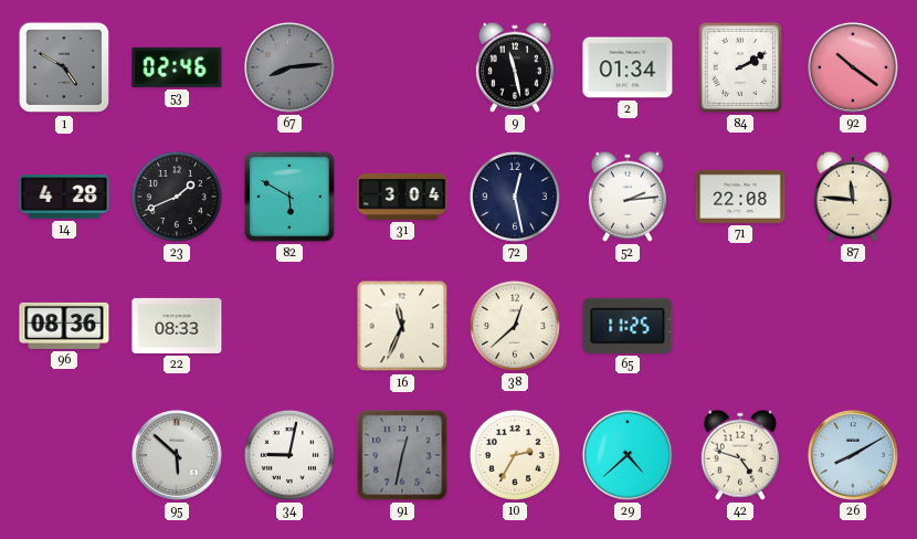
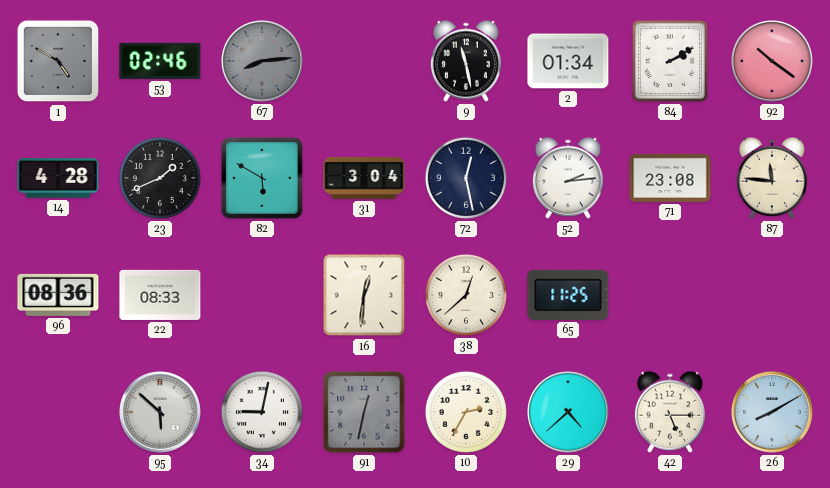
71: 22:08 -> 23:08 (670, 178)
16: 11:34 -> 12:31 (364, 295)
42: 4:48 -> 5:15 (670, 412)
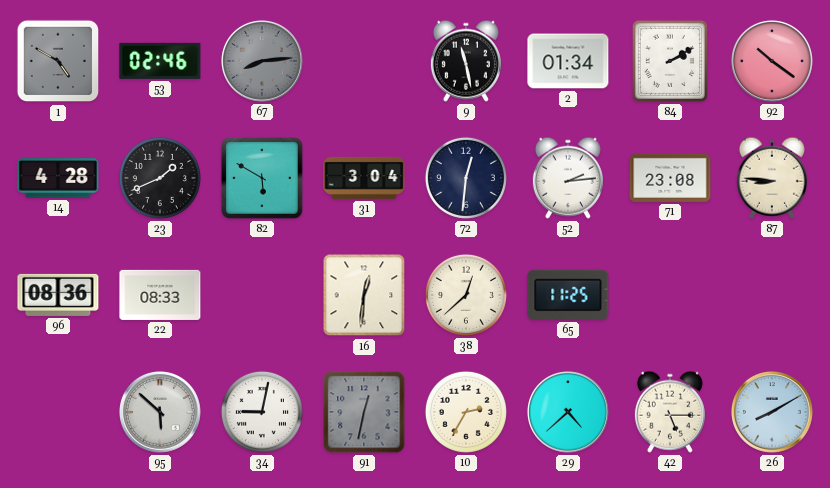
72: 12:28 -> 12:31 (466, 178)
87: 11:46 -> 8:46 (772, 178)
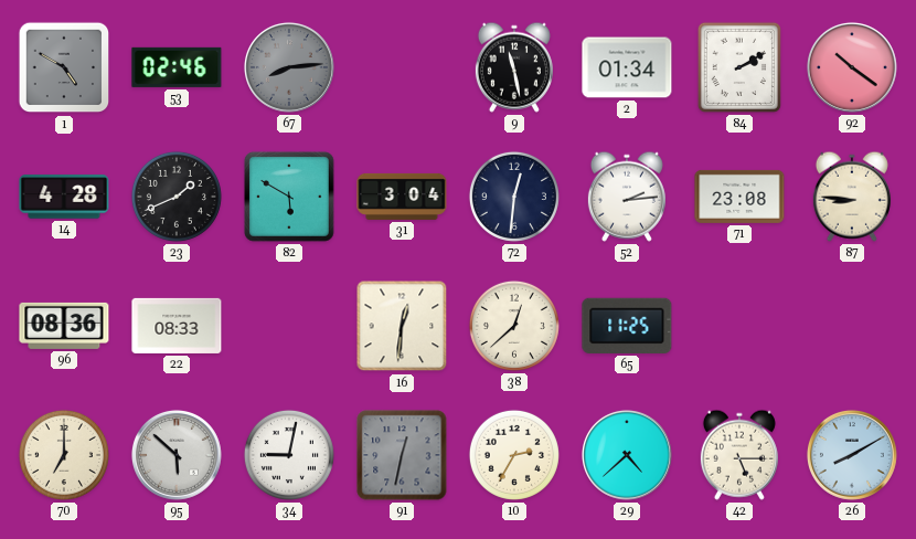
70: none -> 7:00 (64, 455)
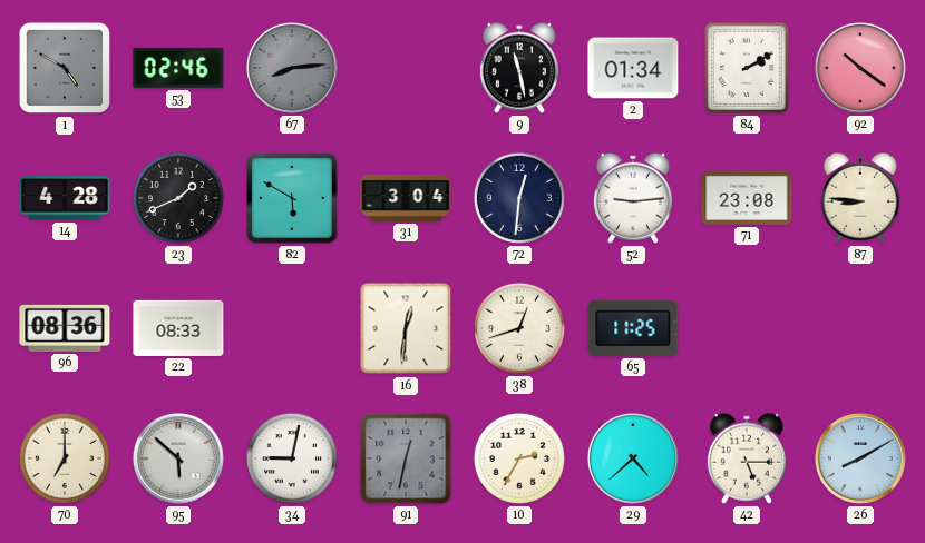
52: 2:14 -> 9:14 (633, 198)
38: 12:38 -> 12:42 (519, 328)
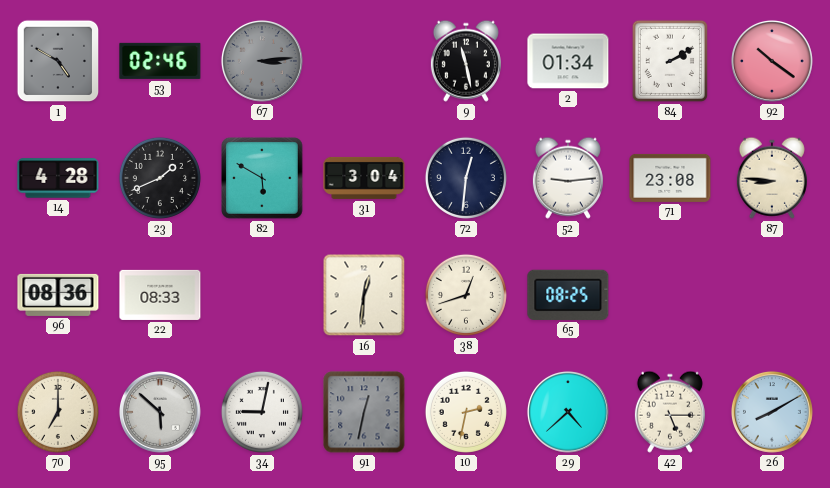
67: 8:14 -> 3:14 (262, 61)
65: 11:25 -> 08:25 (568, 295)
10: 2:35 -> 2:32 (466, 412)
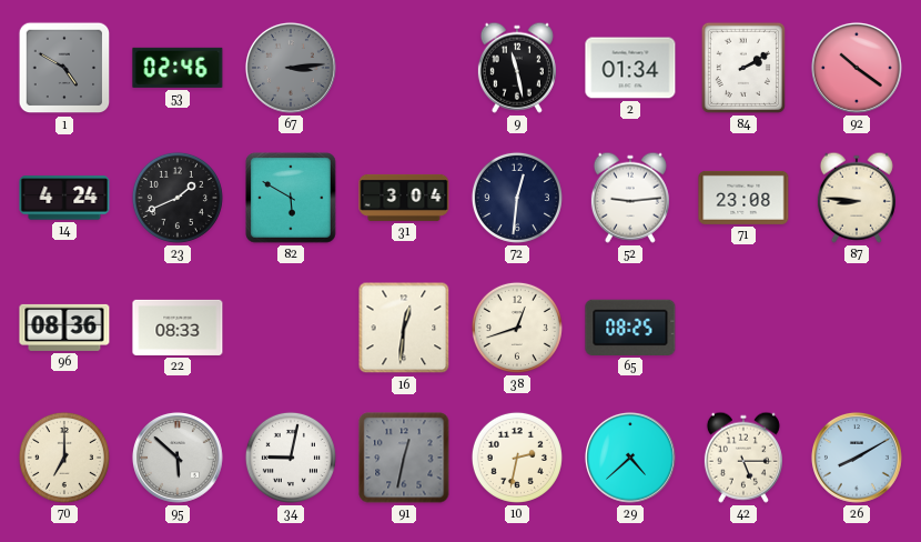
14: 4:28 -> 4:24 (64, 198)
